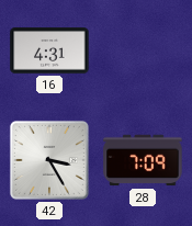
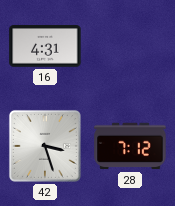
42: 3:25 -> 3:27 (45, 146)
28: 7:09 -> 7:12 (130, 146)
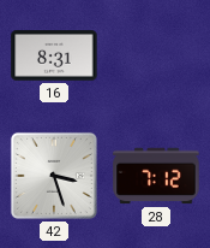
16: 4:31 -> 8:31 (54, 55)
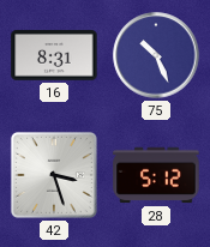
75: none -> 10:26 (156, 55)
28: 7:12 -> 5:12 (156, 175)
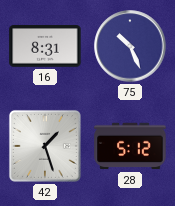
42: 3:27 -> 1:27 (45, 146)
